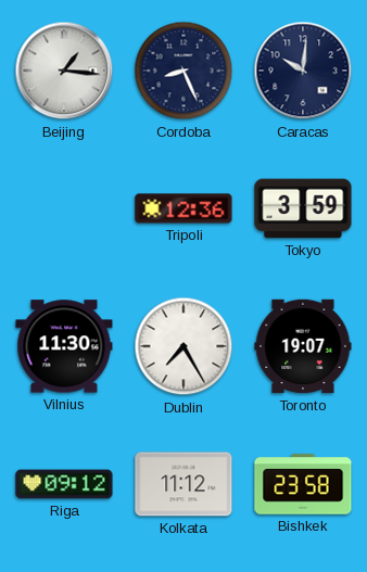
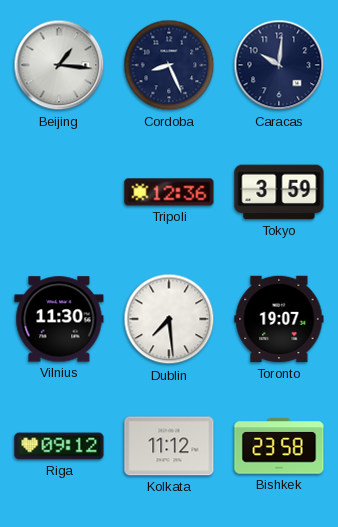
Dublin: 7:25 -> 7:29 (169, 319)
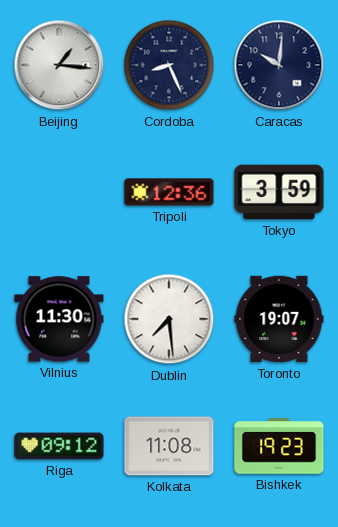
Kolkata: 11:12 -> 11:08 (169, 446)
Bishkek: 23:58 -> 19:23 (279, 446)
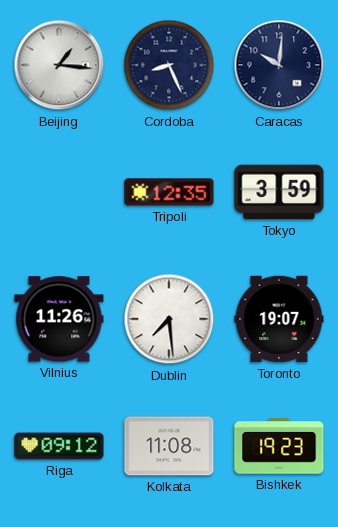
Tripoli: 12:36 -> 12:35 (169, 192)
Vilnius: 11:30 -> 11:26 (59, 319)
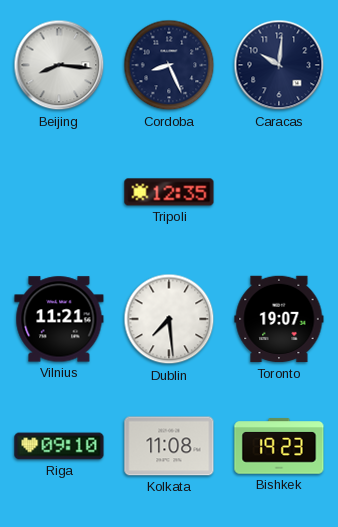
Beijing: 1:16 -> 8:16 (59, 65)
Tokyo: 3:59 -> none (279, 192)
Vilnius: 11:26 -> 11:21 (59, 319)
Riga: 09:12 -> 09:10 (59, 446)
